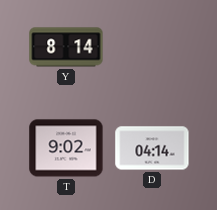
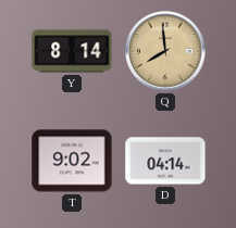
Q: none -> 7:59 (165, 51)
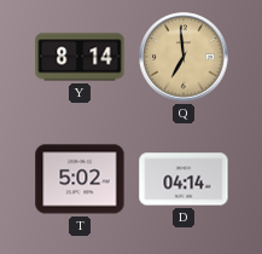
Q: 7:59 -> 6:59 (184, 57)
T: 9:02 -> 5:02 (80, 179)
